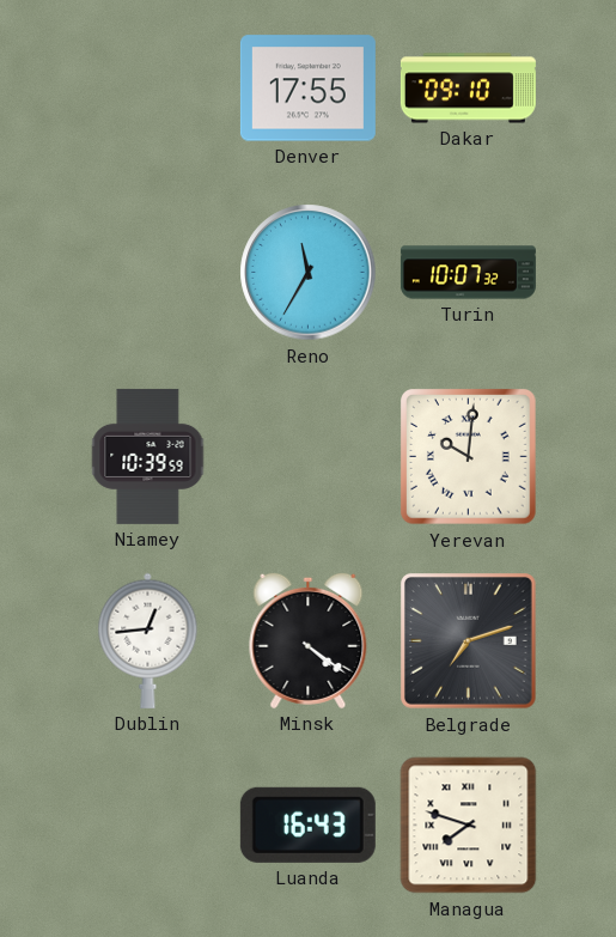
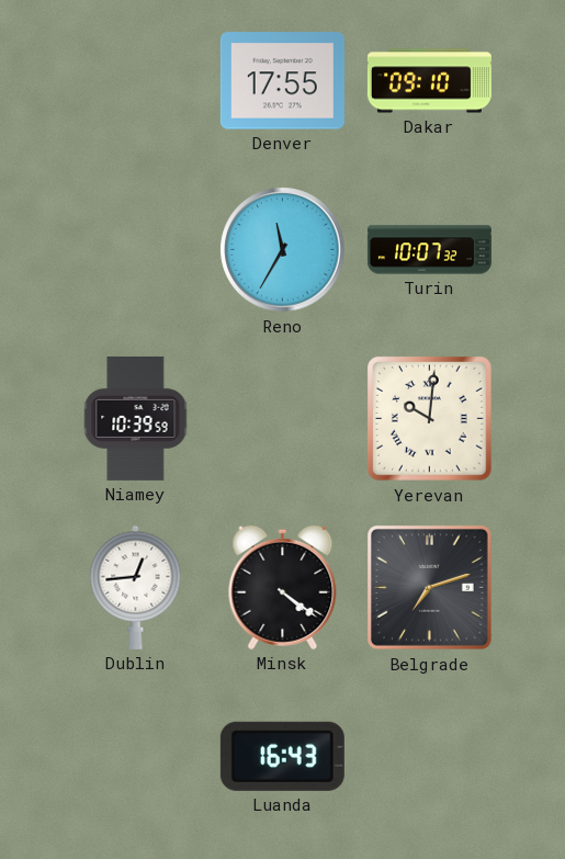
Managua: 7:48 -> none (469, 826)
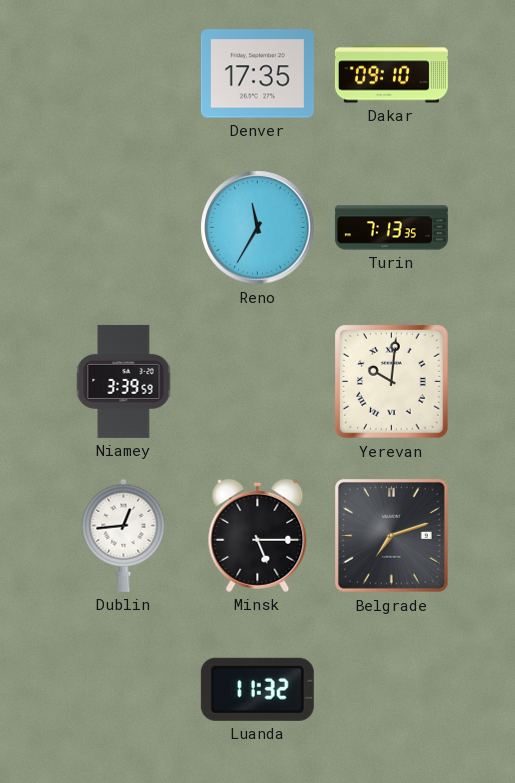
Denver: 17:55 -> 17:35 (257, 74)
Turin: 10:07 -> 7:13 (391, 228)
Niamey: 10:39 -> 3:39 (124, 381)
Minsk: 4:21 -> 5:15 (258, 535)
Luanda: 16:43 -> 11:32 (257, 689)
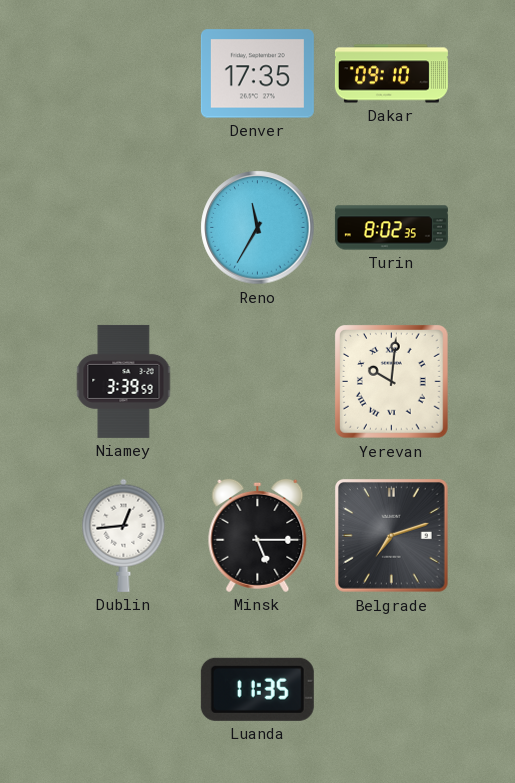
Turin: 7:13 -> 8:02 (391, 228)
Luanda: 11:32 -> 11:35 (257, 689)
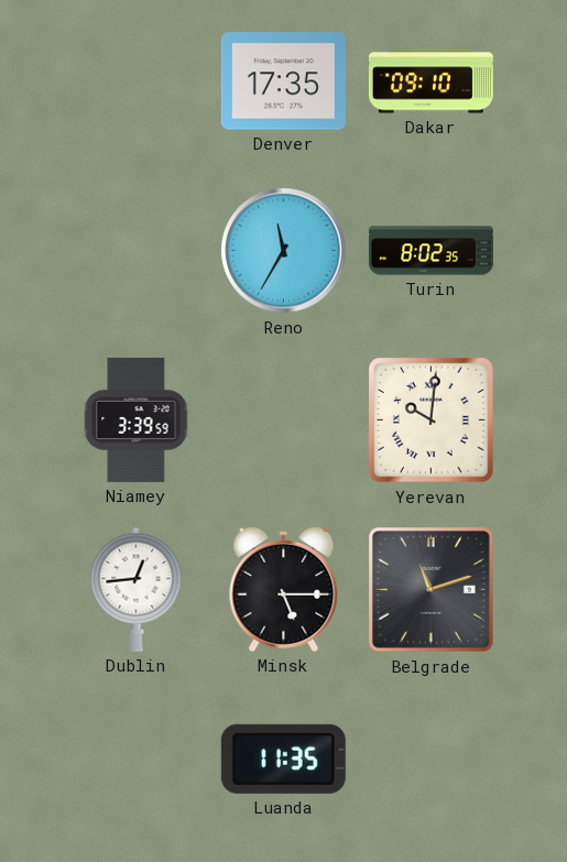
Belgrade: 7:12 -> 11:12 (432, 590)
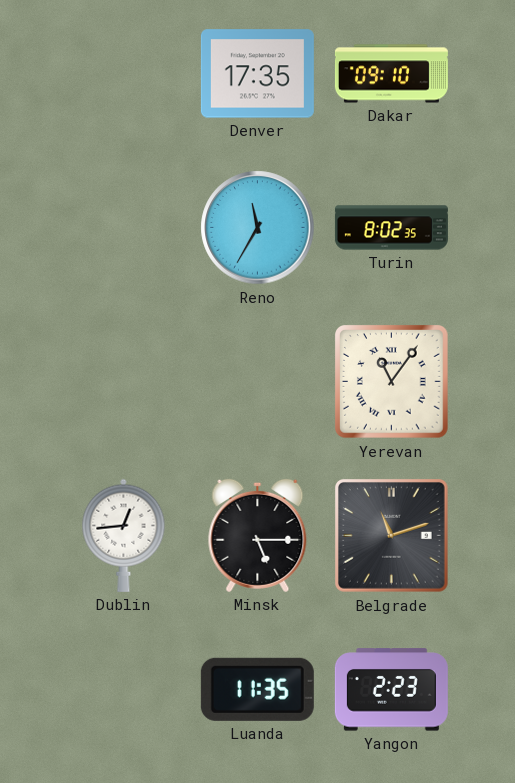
Niamey: 3:39 -> none (137, 419)
Yerevan: 10:01 -> 11:06 (392, 382)
Yangon: none -> 2:23 (391, 690)
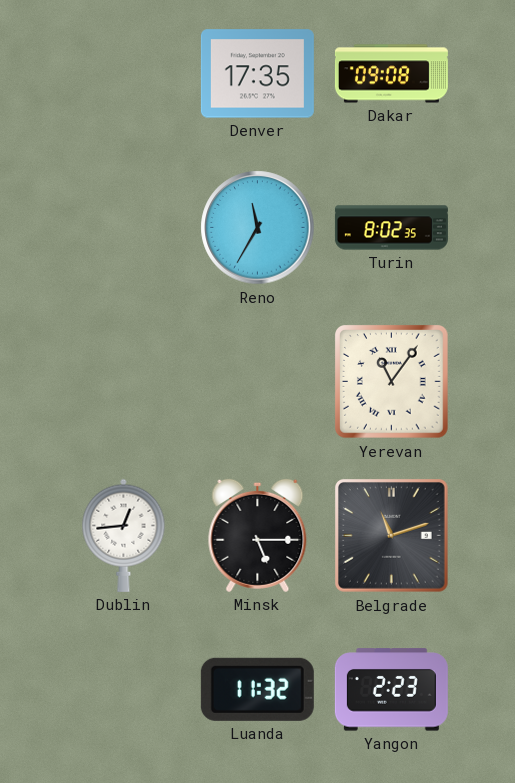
Dakar: 09:10 -> 09:08 (391, 74)
Luanda: 11:35 -> 11:32 (257, 689)
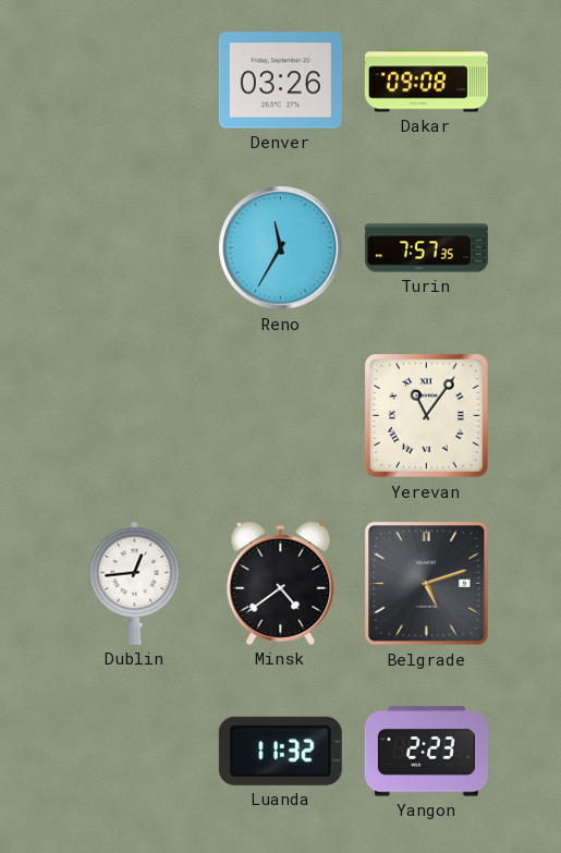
Denver: 17:35 -> 03:26 (280, 81)
Turin: 8:02 -> 7:57 (426, 248)
Minsk: 5:15 -> 4:39 (281, 583)
Belgrade: 11:12 -> 5:12 (427, 584)
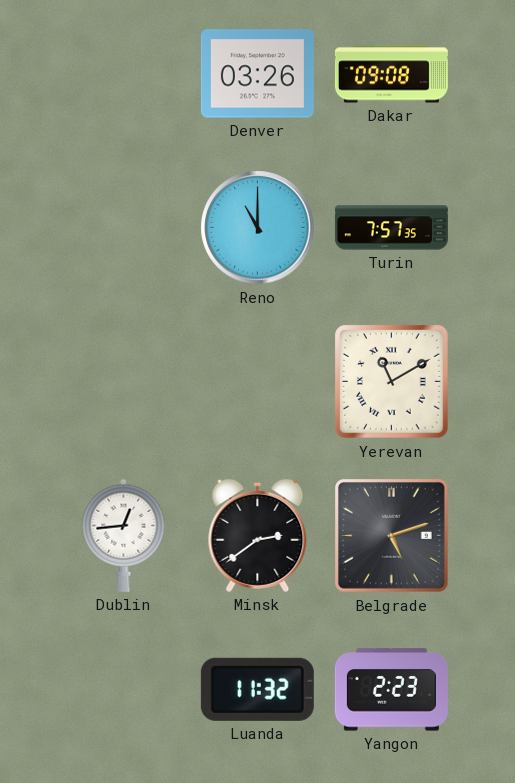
Reno: 11:35 -> 11:00 (258, 228)
Yerevan: 11:06 -> 11:10 (392, 382)
Minsk: 4:39 -> 2:39 (258, 535)
